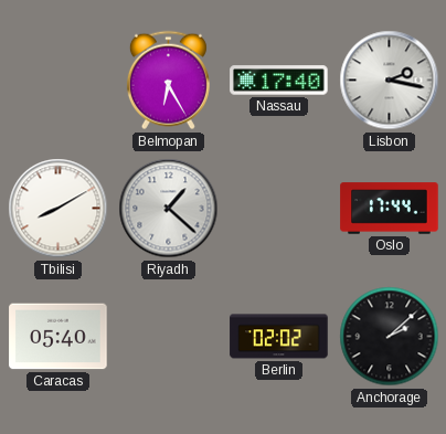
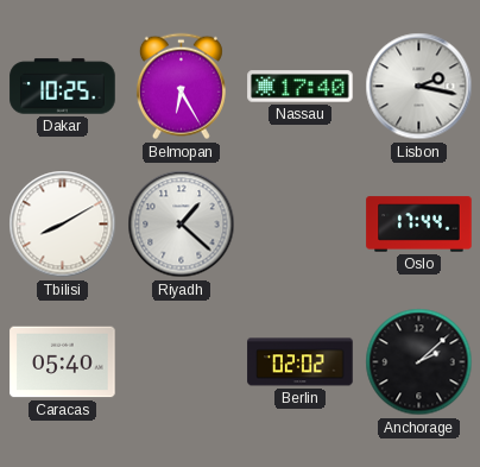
Dakar: none -> 10:25 (63, 87)
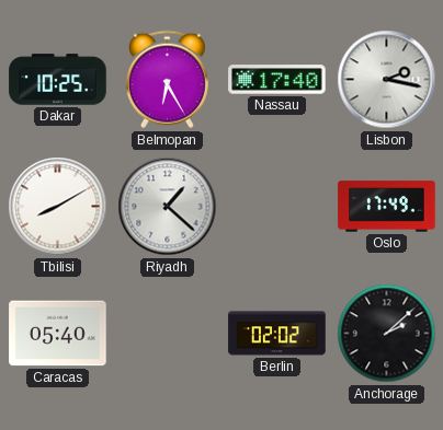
Oslo: 17:44 -> 17:49 (387, 207)
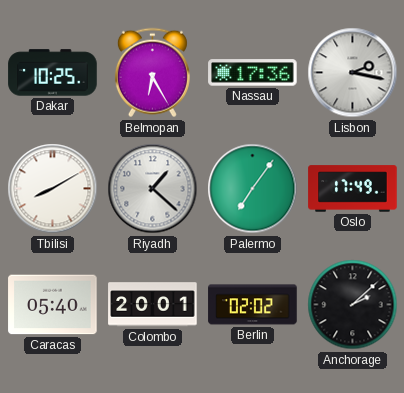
Nassau: 17:40 -> 17:36 (253, 73)
Palermo: none -> 7:06 (253, 189)
Colombo: none -> 20:01 (153, 305)
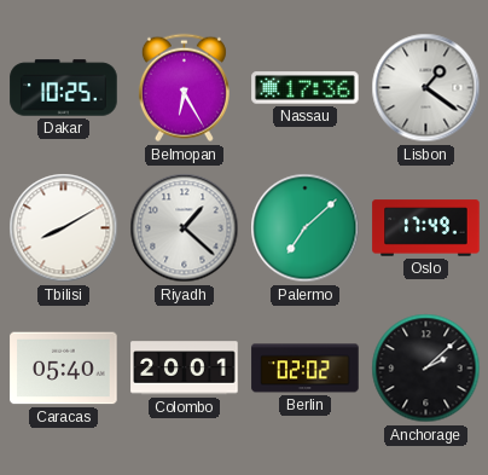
Lisbon: 2:17 -> 1:21 (426, 88)
Palermo: 7:06 -> 7:08 (306, 228)
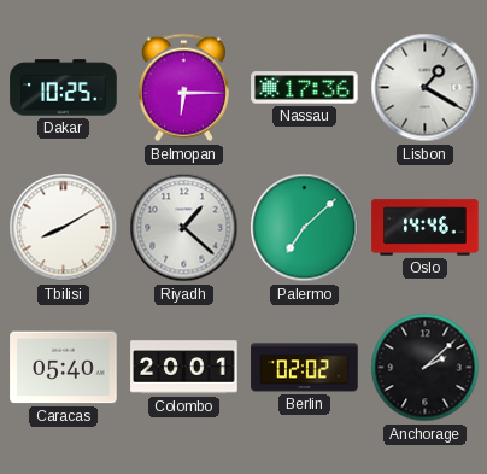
Belmopan: 6:25 -> 6:15 (183, 88)
Lisbon: 1:21 -> 1:20 (426, 88)
Oslo: 17:49 -> 14:46 (426, 228)
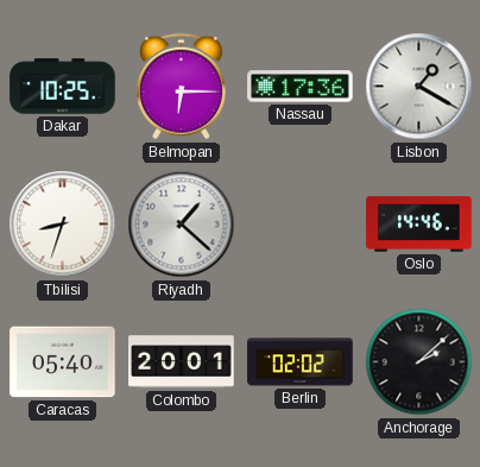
Tbilisi: 8:10 -> 8:33 (63, 225)
Palermo: 7:08 -> none (305, 228)
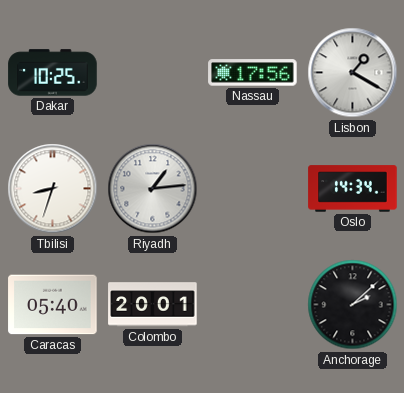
Belmopan: 6:15 -> none (181, 87)
Nassau: 17:36 -> 17:56 (253, 73)
Riyadh: 1:22 -> 1:14 (153, 189)
Oslo: 14:46 -> 14:34 (353, 189)
Berlin: 02:02 -> none (301, 362)
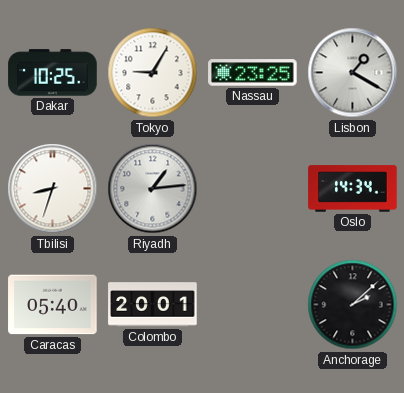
Tokyo: none -> 9:05 (153, 73)
Nassau: 17:56 -> 23:25 (253, 73)
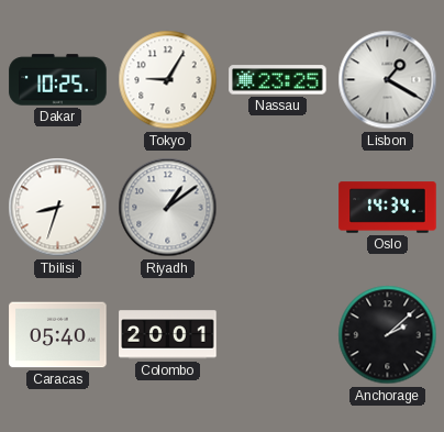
Riyadh: 1:14 -> 1:09 (168, 208)
